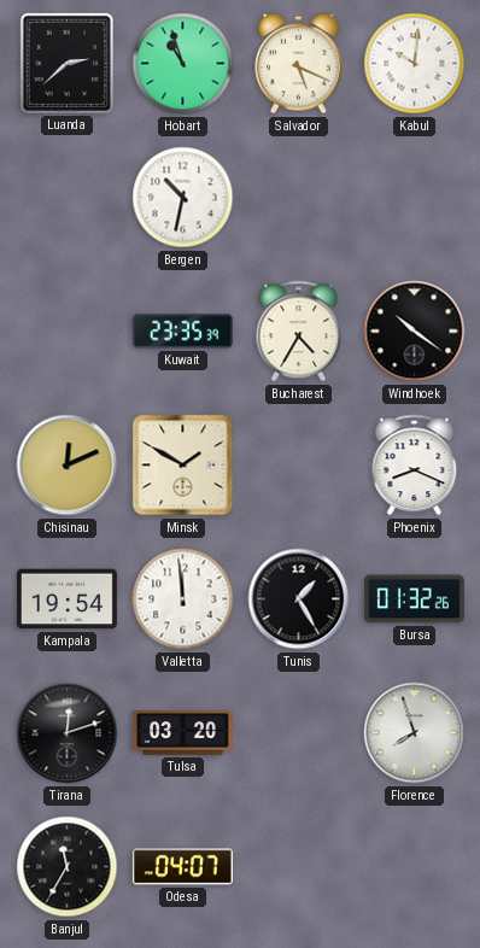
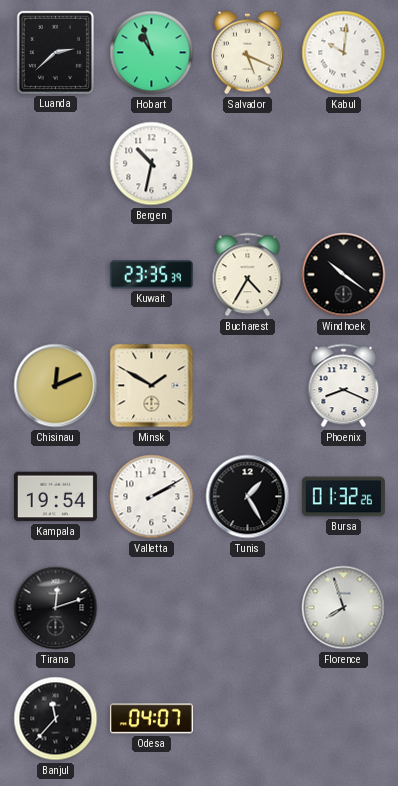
Valletta: 11:59 -> 2:10 (152, 497)
Tulsa: 03:20 -> none (182, 733)
Banjul: 11:35 -> 11:37 (56, 719)
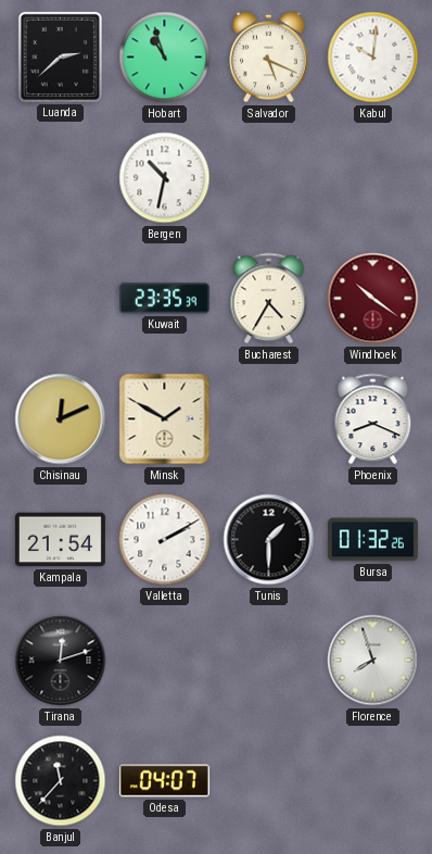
Windhoek dial: black -> burgundy (373, 299)
Kampala: 19:54 -> 21:54 (60, 540)
Tunis: 1:25 -> 1:30 (269, 540)
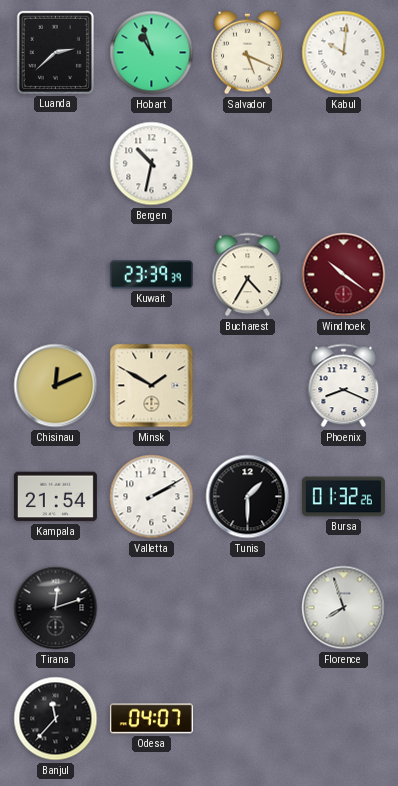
Kuwait: 23:35 -> 23:39 (151, 275)
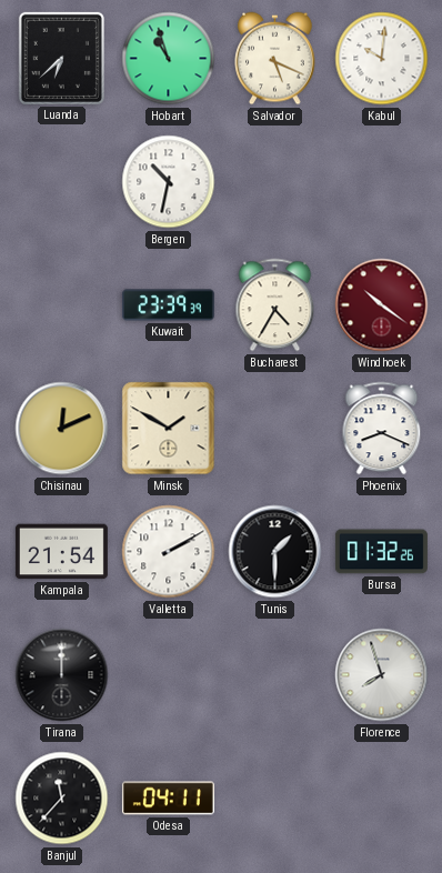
Luanda: 2:38 -> 6:38 (61, 58)
Tirana: 12:12 -> 12:00 (62, 675)
Odesa: 04:07 -> 04:11 (168, 799)
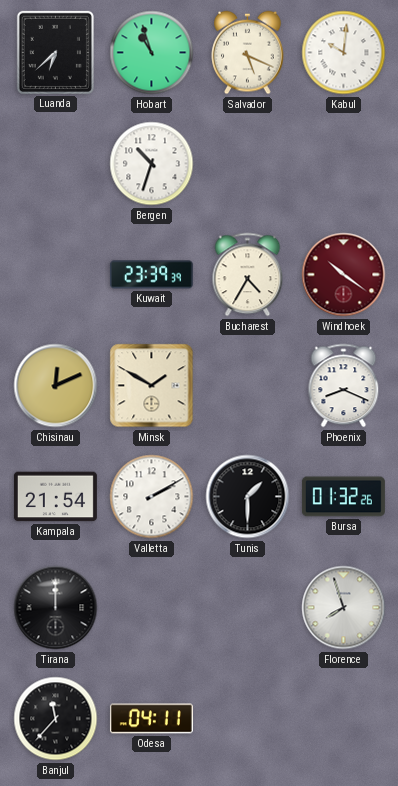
Bergen: 10:32 -> 10:33 (152, 164)
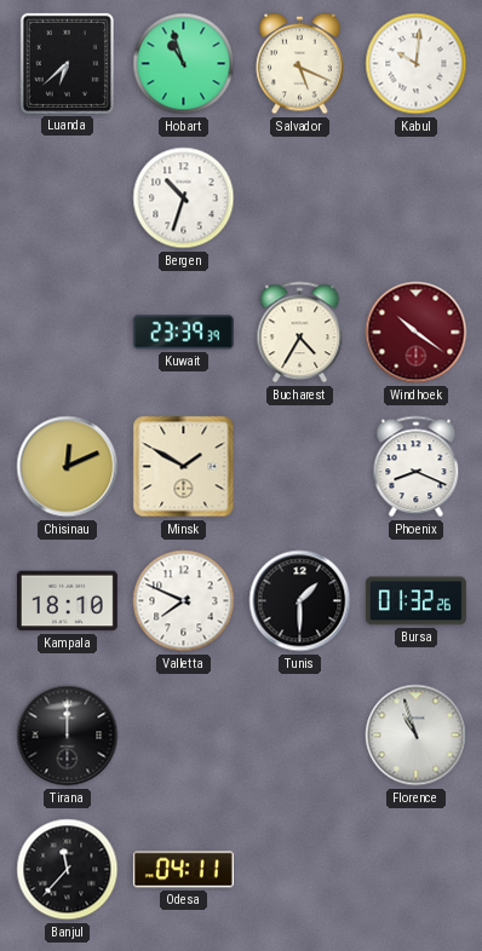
Kampala: 21:54 -> 18:10 (67, 601)
Valletta: 2:10 -> 7:49 (184, 601)
Florence: 7:57 -> 10:57 (417, 736)
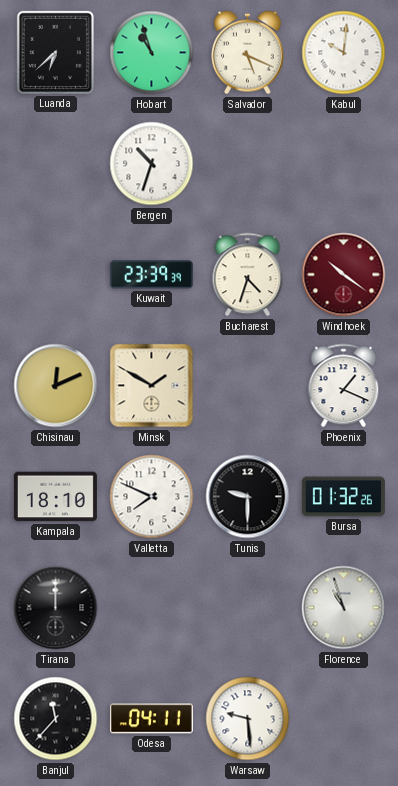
Bucharest: 4:35 -> 4:33 (248, 275)
Phoenix: 8:19 -> 1:19 (344, 386)
Tunis: 1:30 -> 9:30 (248, 497)
Warsaw: none -> 9:29 (248, 719)
